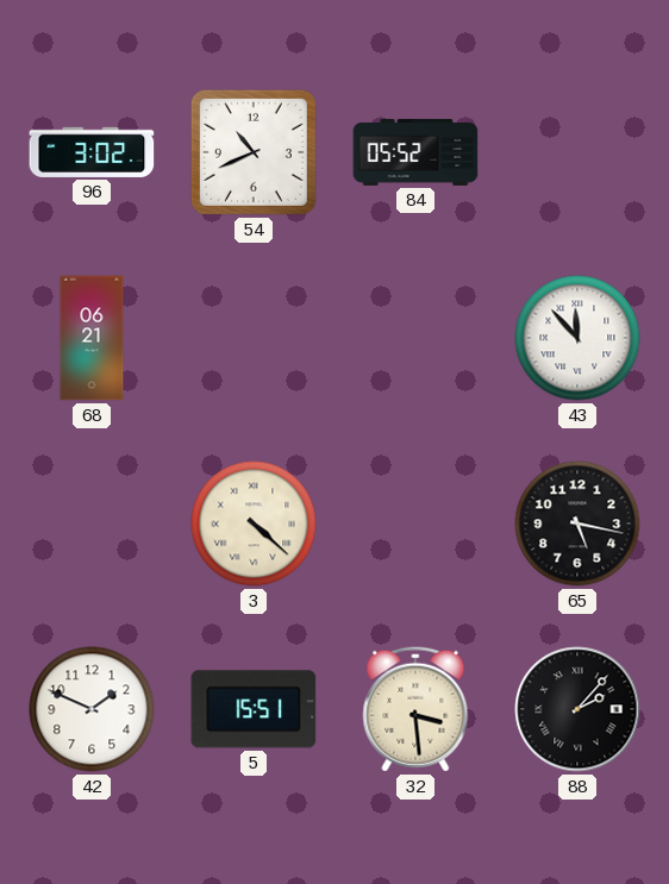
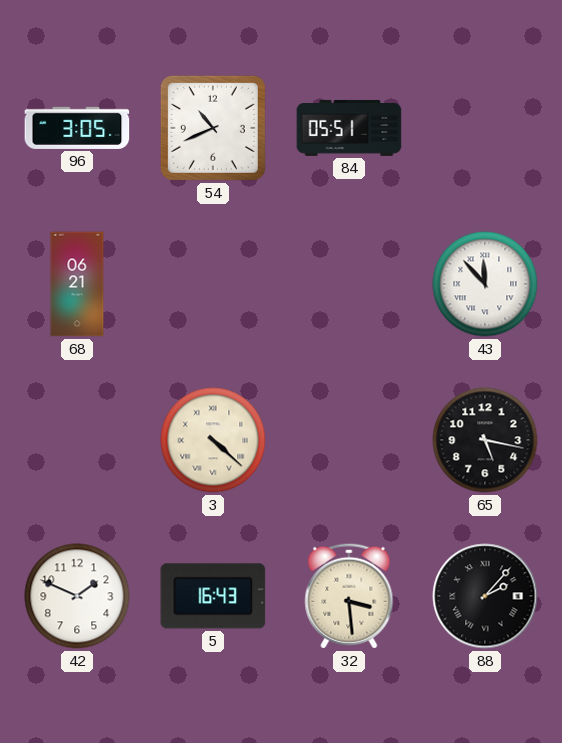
96: 3:02 -> 3:05 (77, 128)
84: 05:52 -> 05:51 (349, 128)
5: 15:51 -> 16:43 (213, 596)
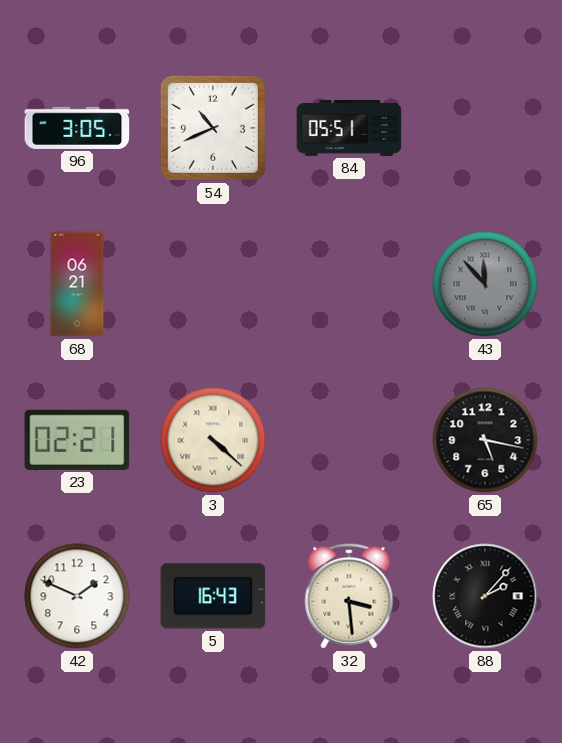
43 dial: white -> grey (485, 284)
23: none -> 02:21 (77, 440)
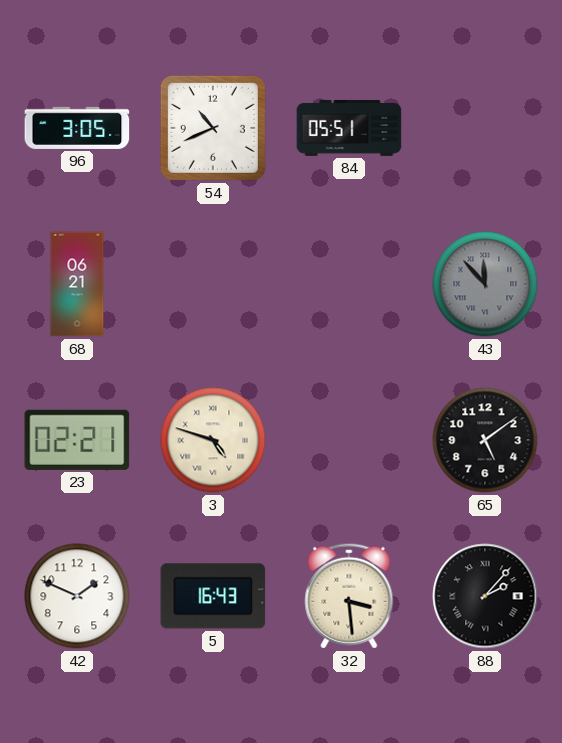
3: 4:22 -> 4:48 (213, 440)
65: 5:17 -> 5:09 (485, 440)
